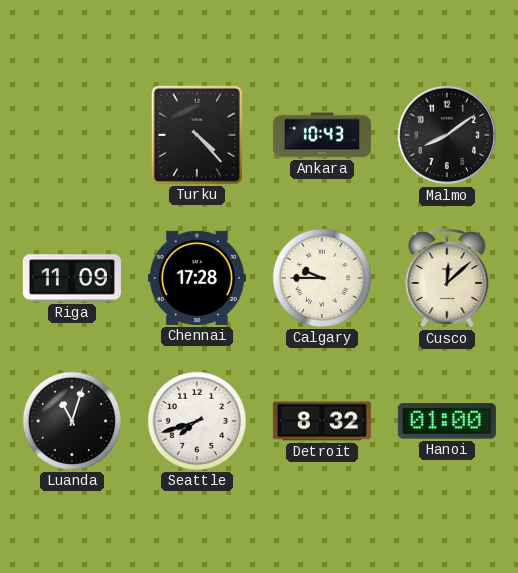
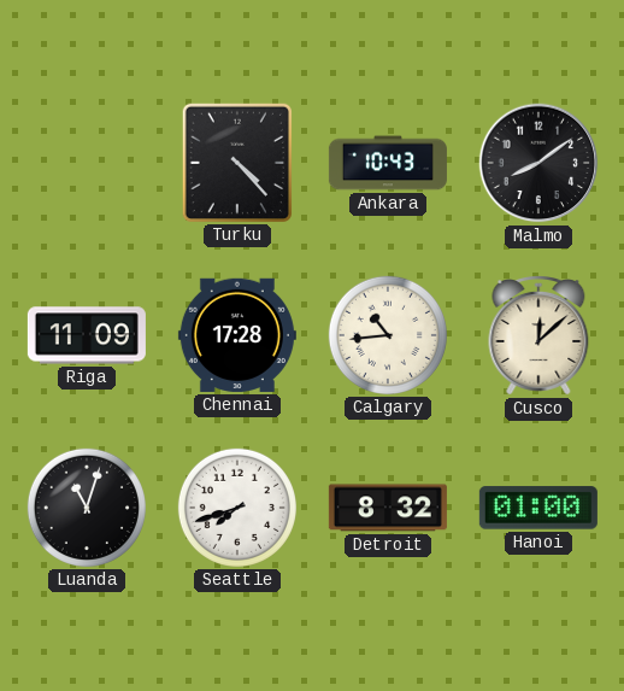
Calgary: 9:45 -> 10:44 (388, 335)
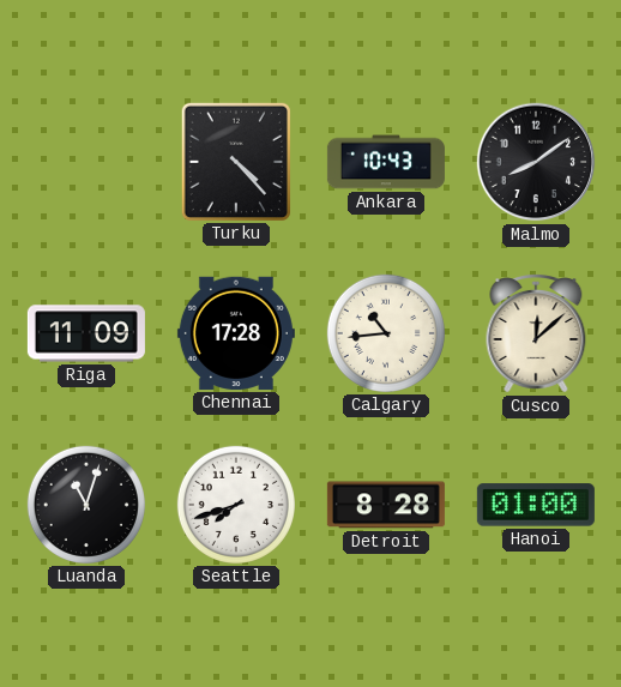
Detroit: 8:32 -> 8:28 (386, 505)
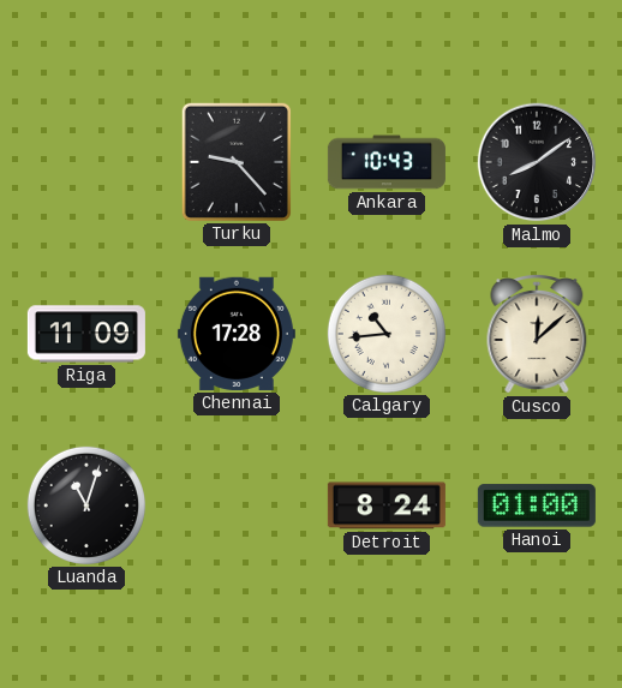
Turku: 4:23 -> 9:23 (237, 162)
Seattle: 7:42 -> none (236, 505)
Detroit: 8:28 -> 8:24 (387, 505)
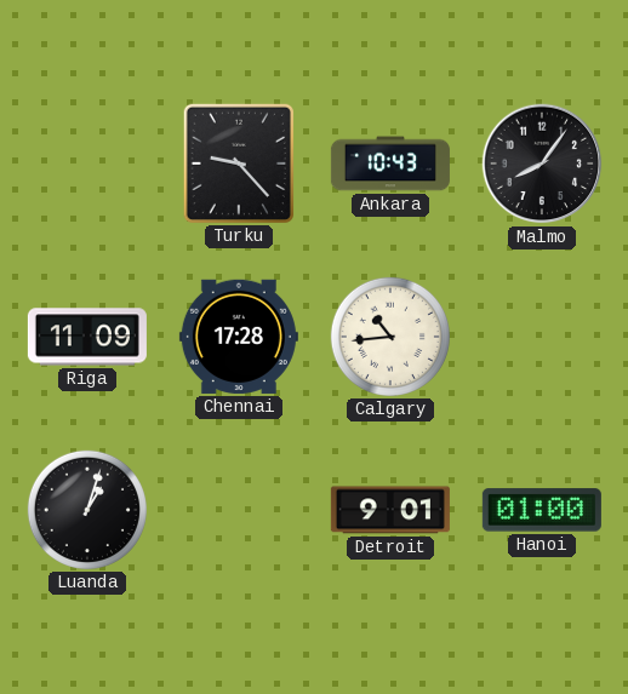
Malmo: 8:09 -> 8:06 (542, 164)
Cusco: 12:08 -> none (537, 335)
Luanda: 11:03 -> 1:03 (87, 510)
Detroit: 8:24 -> 9:01 (390, 510)
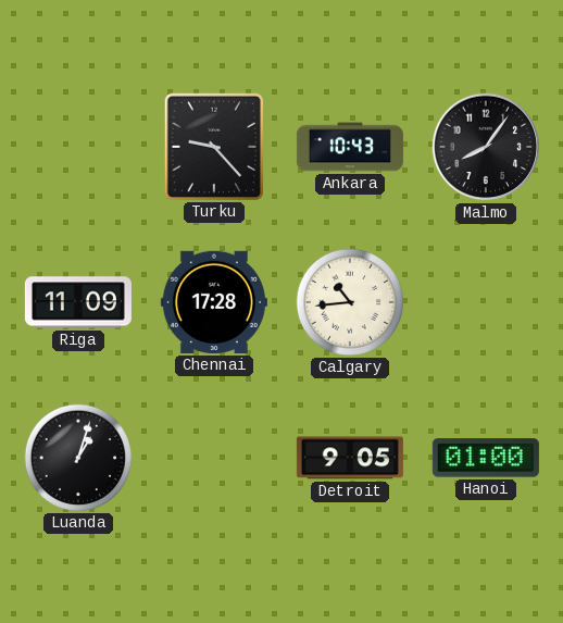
Detroit: 9:01 -> 9:05 (350, 458)
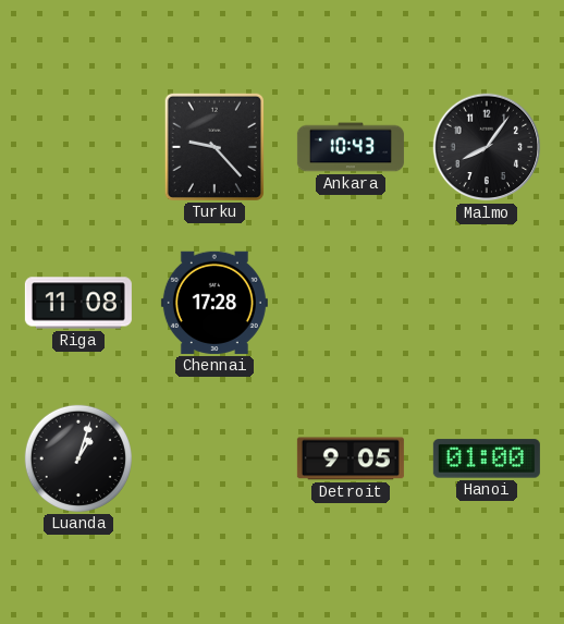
Riga: 11:09 -> 11:08 (78, 303)
Calgary: 10:44 -> none (350, 302)
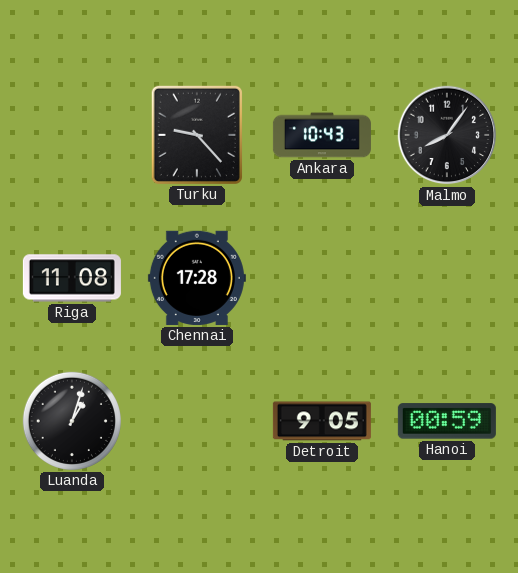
Hanoi: 01:00 -> 00:59 (447, 421)
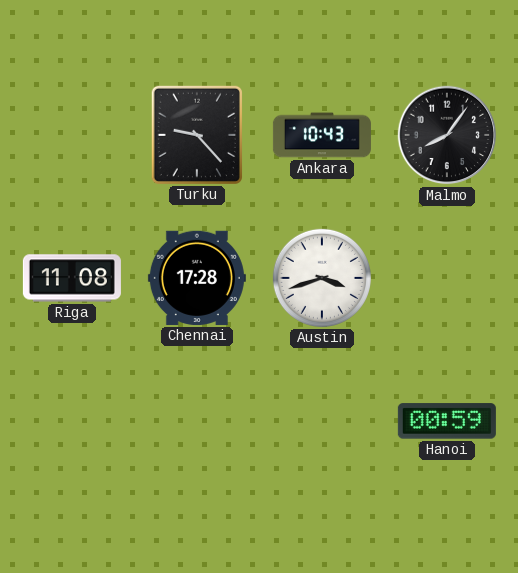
Austin: none -> 3:42 (322, 278)
Luanda: 1:03 -> none (72, 421)
Detroit: 9:05 -> none (322, 421)
